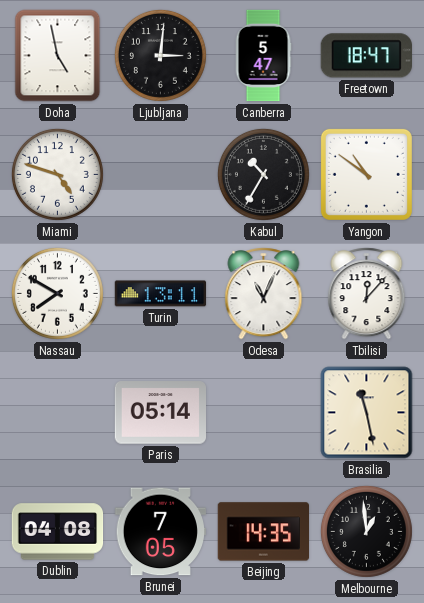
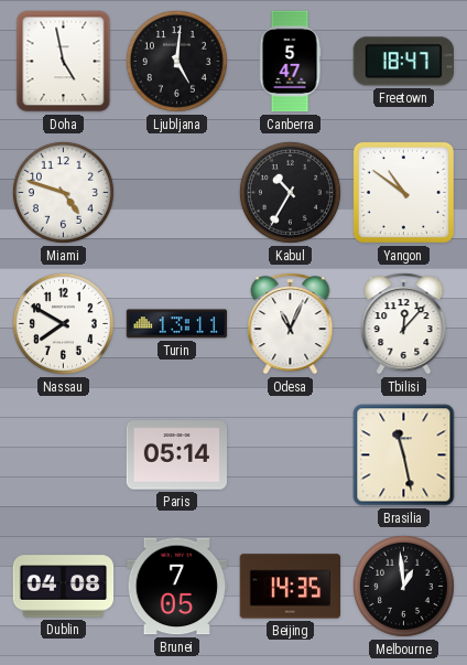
Ljubljana: 3:01 -> 5:01 (176, 61)
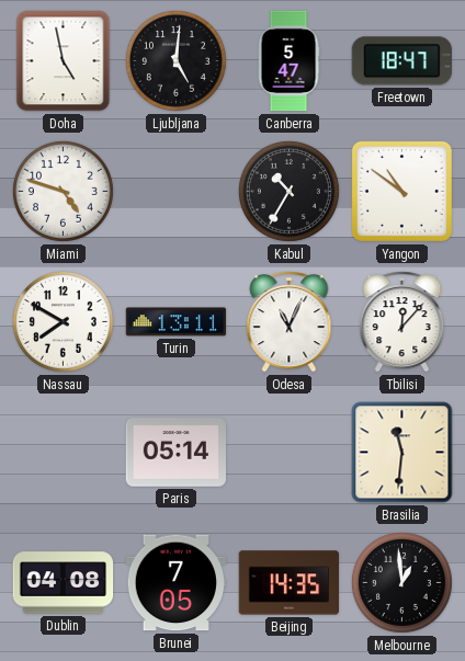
Brasilia: 11:28 -> 11:31 (402, 453)
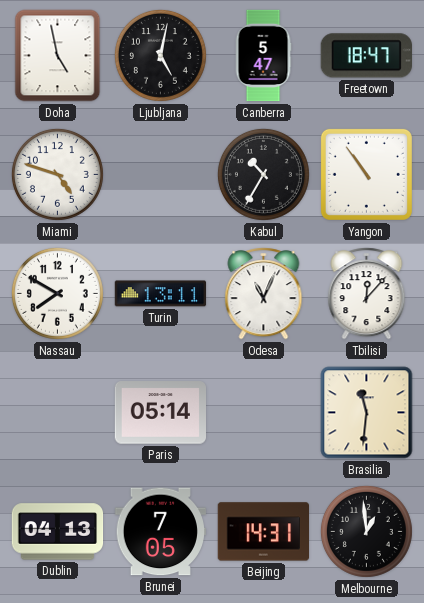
Ljubljana: 5:01 -> 5:02 (160, 55)
Yangon: 10:51 -> 10:54 (366, 174)
Dublin: 04:08 -> 04:13 (58, 532)
Beijing: 14:35 -> 14:31 (263, 532)
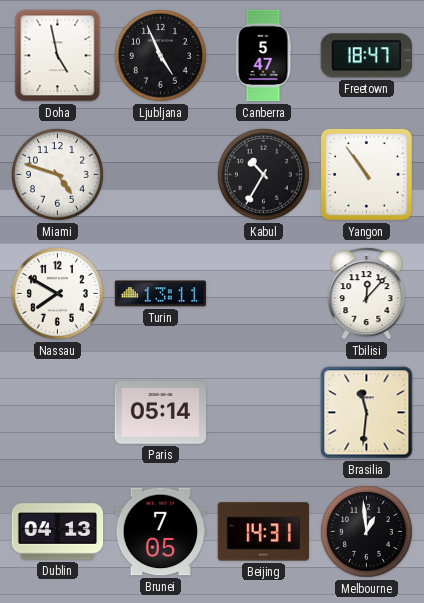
Ljubljana: 5:02 -> 4:56 (160, 55)
Odesa: 11:04 -> none (264, 294)
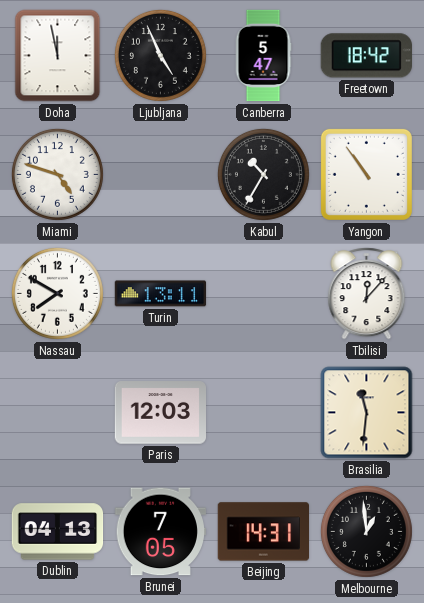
Doha: 4:58 -> 11:58 (58, 56)
Freetown: 18:47 -> 18:42 (366, 56)
Paris: 05:14 -> 12:03 (161, 413)
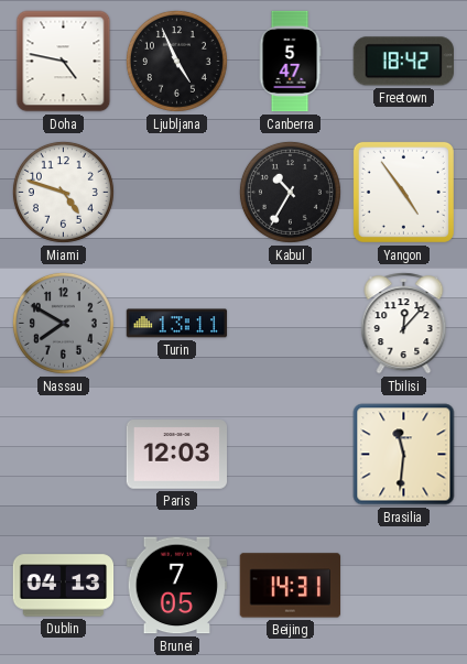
Doha: 11:58 -> 4:47 (64, 62)
Yangon: 10:54 -> 4:54 (403, 192)
Nassau dial: white -> grey (63, 323)
Melbourne: 12:59 -> none (366, 531)
